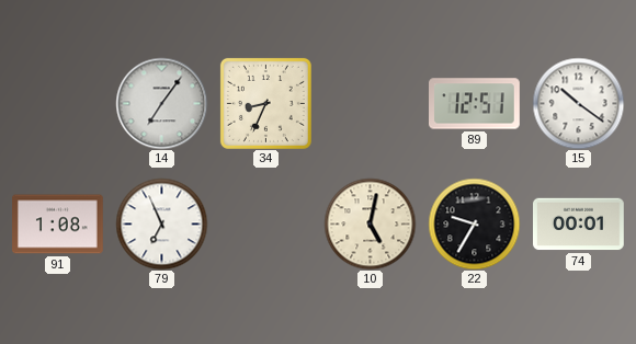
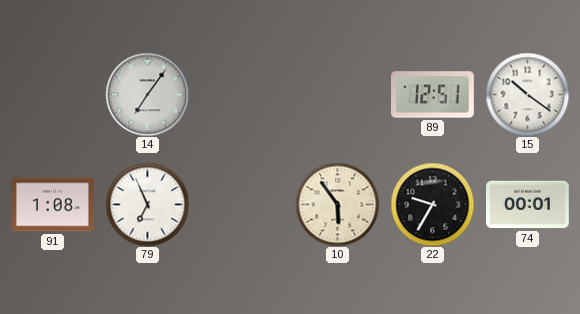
34: 8:34 -> none (265, 103)
10: 5:02 -> 5:54 (337, 204)
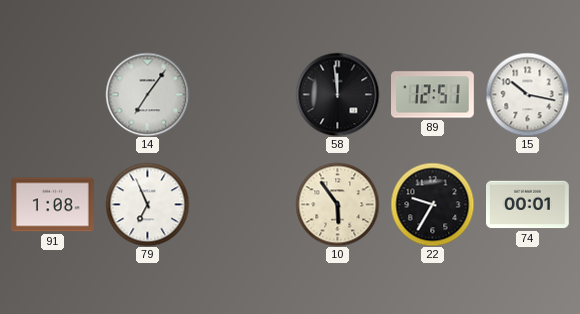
58: none -> 11:59 (337, 94)
15: 10:21 -> 10:17 (527, 94)
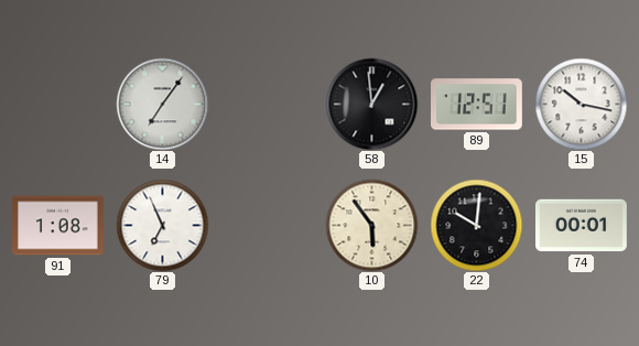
58: 11:59 -> 12:59 (371, 104)
22: 9:35 -> 10:01 (476, 225)
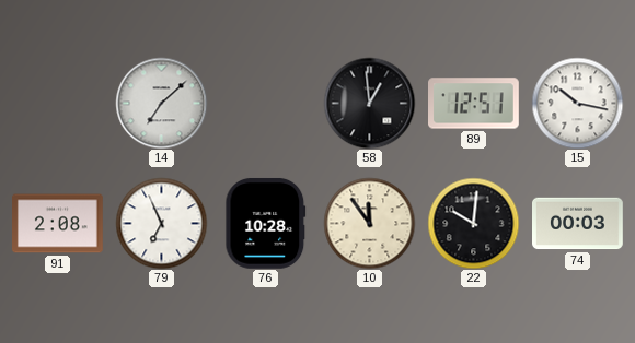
14: 7:06 -> 7:08 (161, 103)
91: 1:08 -> 2:08 (58, 224)
76: none -> 10:28 (266, 223)
10: 5:54 -> 11:54 (369, 223)
74: 00:01 -> 00:03 (578, 224)
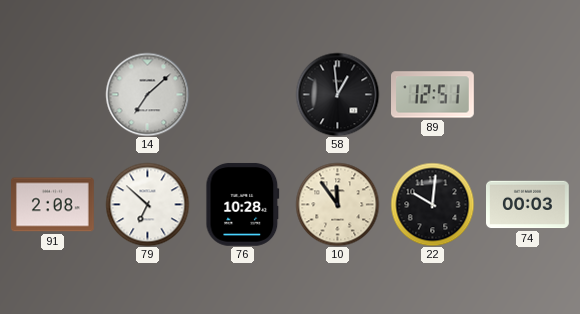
15: 10:17 -> none (577, 103)
79: 6:56 -> 6:52 (147, 204)
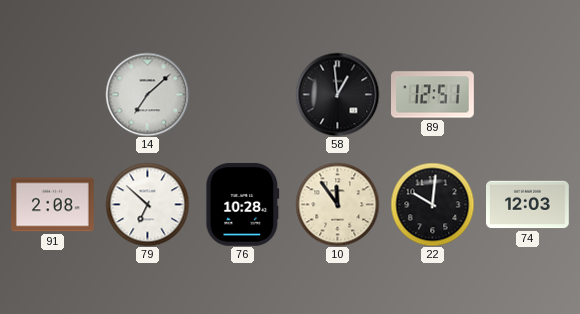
74: 00:03 -> 12:03 (528, 205)
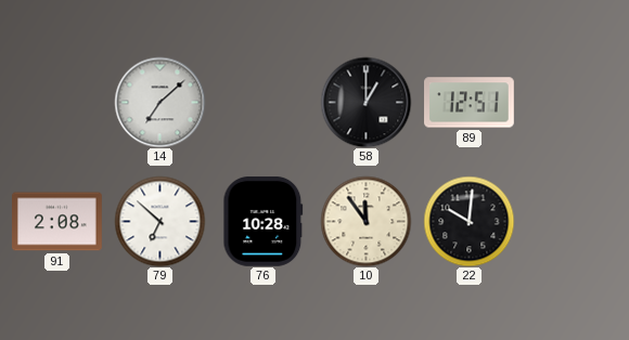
58: 12:59 -> 1:00 (365, 102)
74: 12:03 -> none (528, 205)
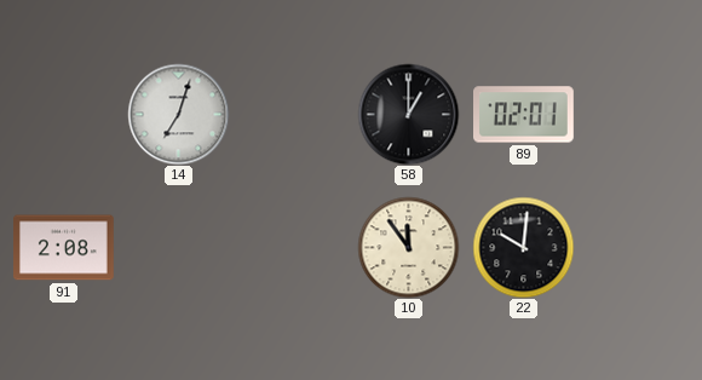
14: 7:08 -> 7:03 (178, 114)
89: 12:51 -> 02:01 (524, 115)
79: 6:52 -> none (159, 221)
76: 10:28 -> none (264, 221)
